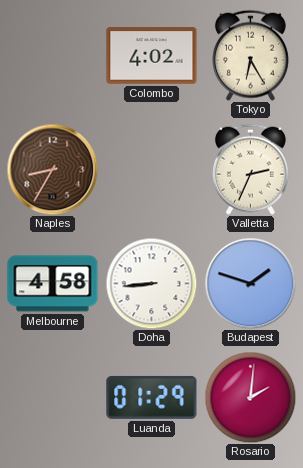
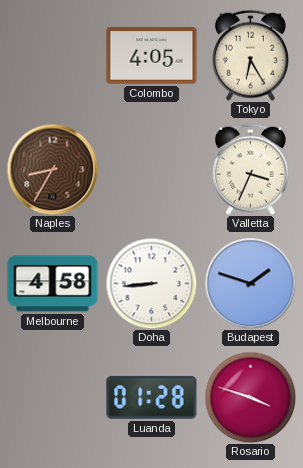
Colombo: 4:02 -> 4:05 (152, 56)
Valletta: 2:34 -> 3:34 (250, 169)
Luanda: 01:29 -> 01:28 (152, 397)
Rosario: 2:01 -> 3:48 (250, 397)
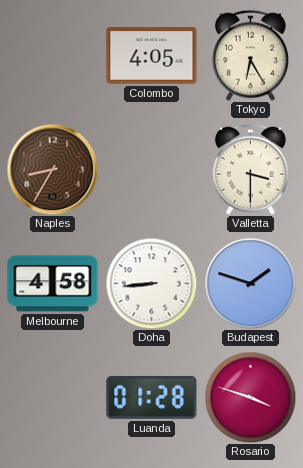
Valletta: 3:34 -> 3:30 (250, 169)
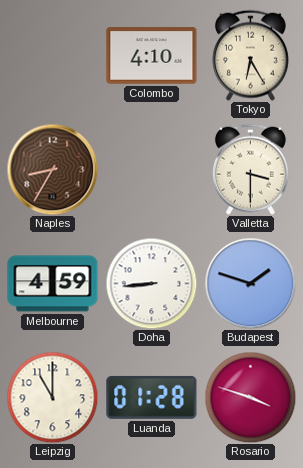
Colombo: 4:05 -> 4:10 (152, 56)
Melbourne: 4:58 -> 4:59 (53, 284)
Leipzig: none -> 11:00 (52, 397)
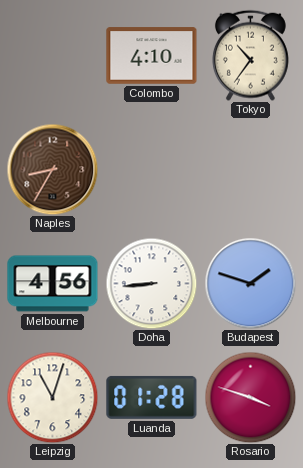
Tokyo: 6:25 -> 10:36 (250, 55)
Valletta: 3:30 -> none (250, 169)
Melbourne: 4:59 -> 4:56 (53, 284)
Leipzig: 11:00 -> 11:03 (52, 397)
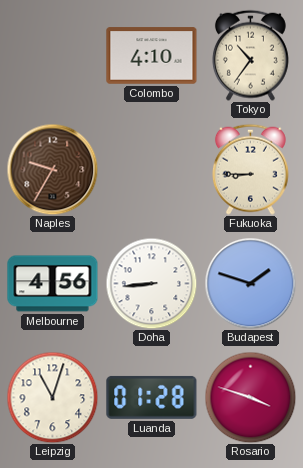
Naples: 8:35 -> 9:35 (52, 169)
Fukuoka: none -> 8:45 (250, 169)
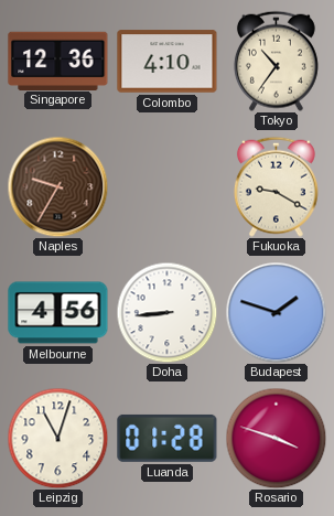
Singapore: none -> 12:36 (58, 61)
Fukuoka: 8:45 -> 9:20 (276, 186)
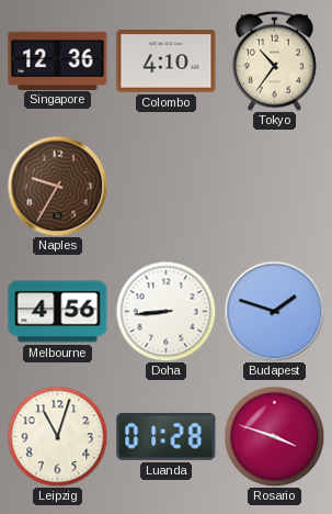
Fukuoka: 9:20 -> none (276, 186)
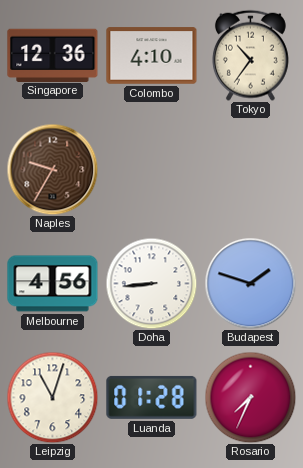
Rosario: 3:48 -> 7:34 (250, 397)
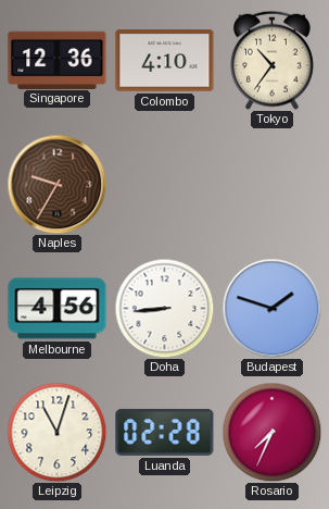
Luanda: 01:28 -> 02:28 (165, 432)
